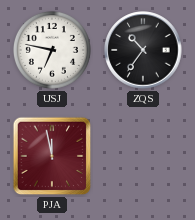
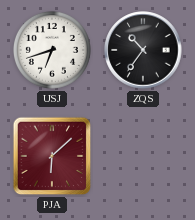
USJ: 6:47 -> 6:42 (52, 50)
PJA: 11:58 -> 6:08 (52, 156)
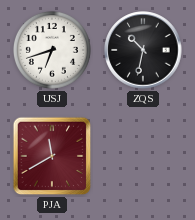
ZQS: 10:36 -> 10:32 (143, 50)
PJA: 6:08 -> 11:40 (52, 156)
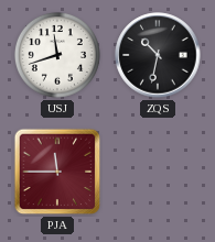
USJ: 6:42 -> 11:42 (57, 55)
PJA: 11:40 -> 11:45 (57, 172)
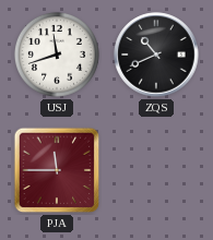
ZQS: 10:32 -> 10:41 (156, 55)
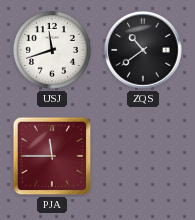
ZQS: 10:41 -> 10:39 (143, 50)
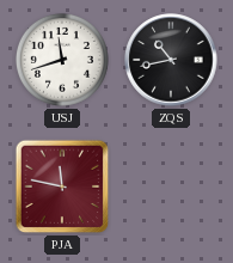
ZQS: 10:39 -> 10:43 (171, 60)
PJA: 11:45 -> 11:47 (62, 186)
